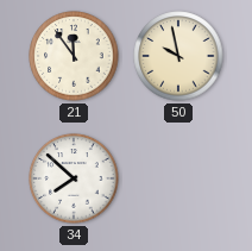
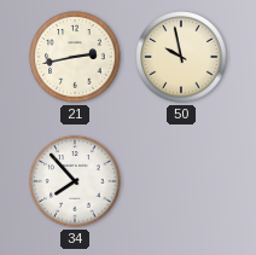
21: 11:54 -> 2:43 (75, 57)
34: 7:52 -> 7:53 (75, 181)
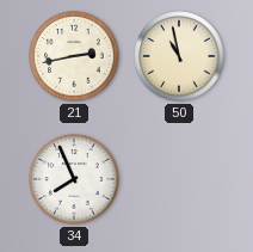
50: 9:58 -> 10:58 (179, 56)
34: 7:53 -> 7:56 (74, 179)
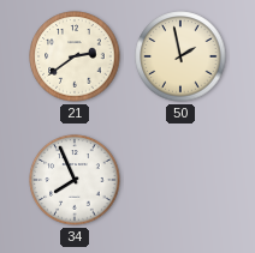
21: 2:43 -> 2:39 (75, 56)
50: 10:58 -> 1:58 (180, 56)
